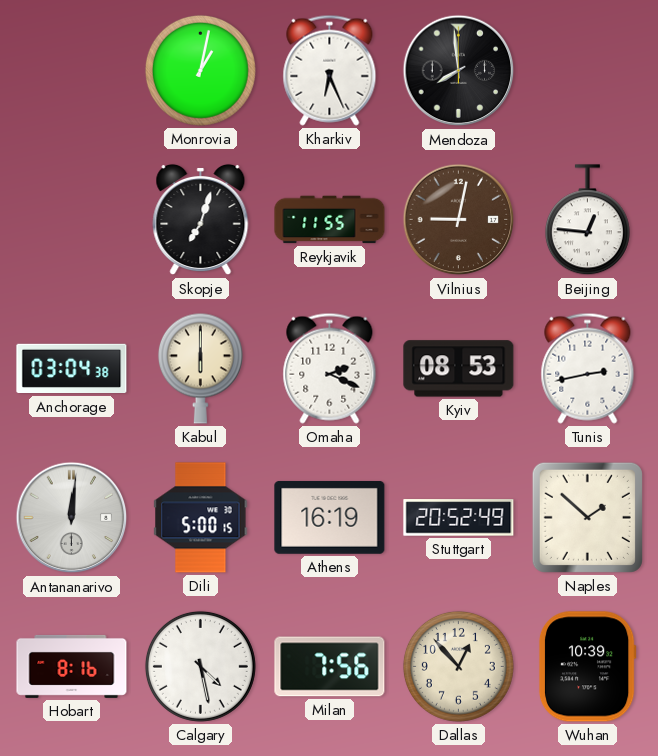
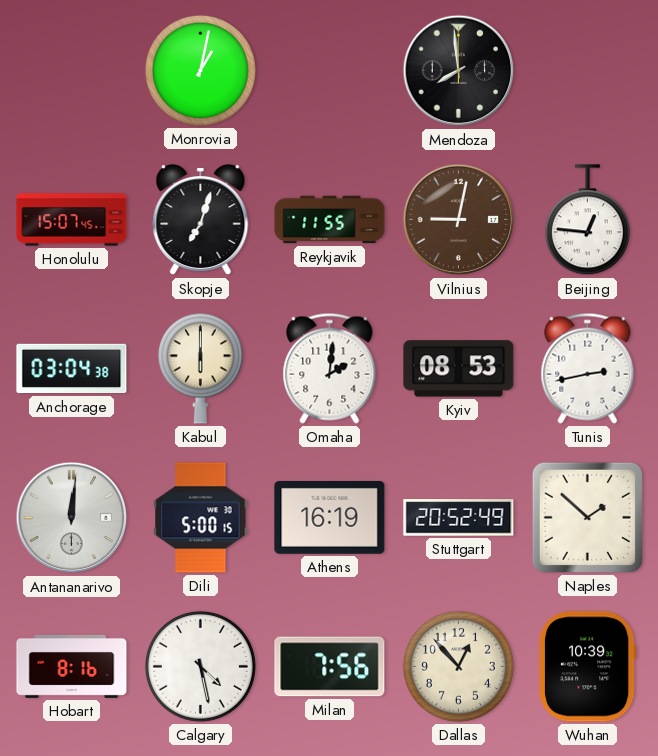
Kharkiv: 6:26 -> none (330, 70)
Honolulu: none -> 15:07 (72, 220)
Omaha: 2:19 -> 2:01 (330, 368)
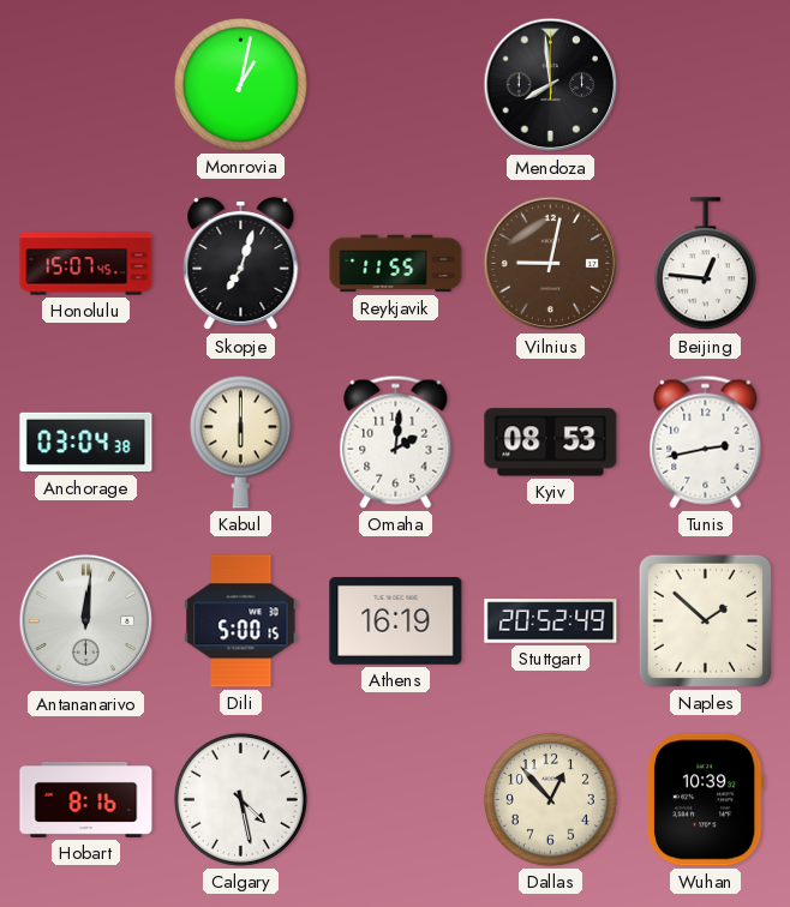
Milan: 7:56 -> none (330, 667)
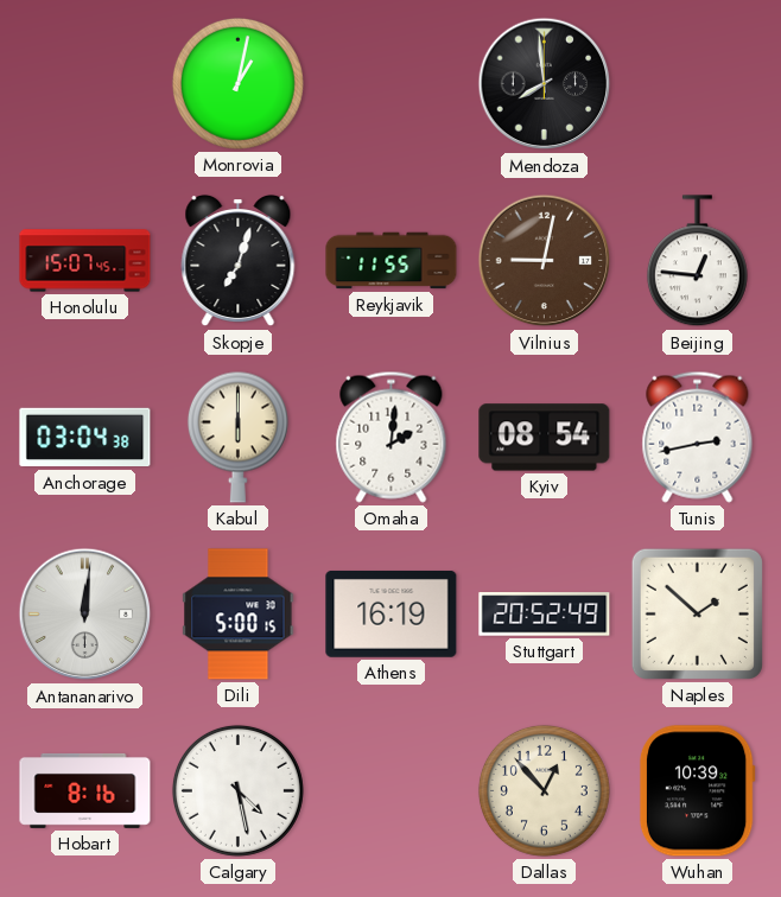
Kyiv: 08:53 -> 08:54 (545, 438)
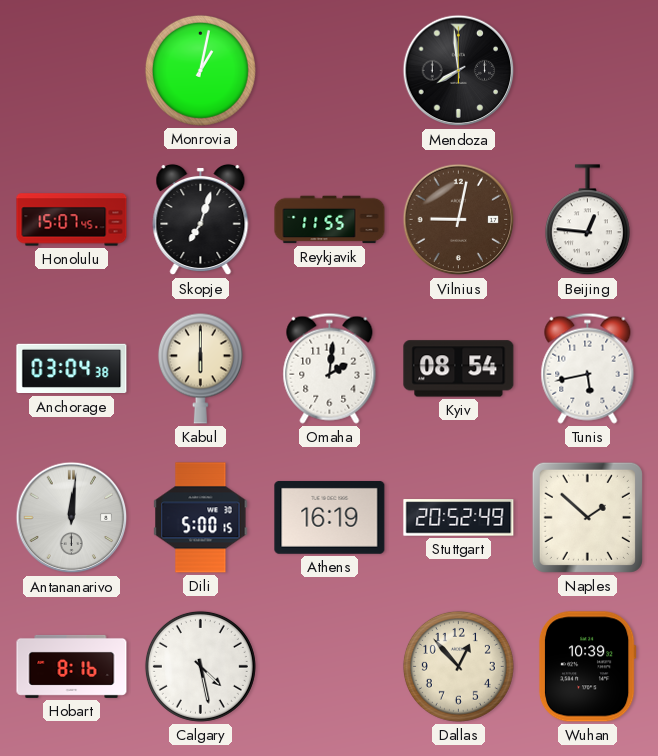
Tunis: 2:43 -> 5:43 (588, 368)
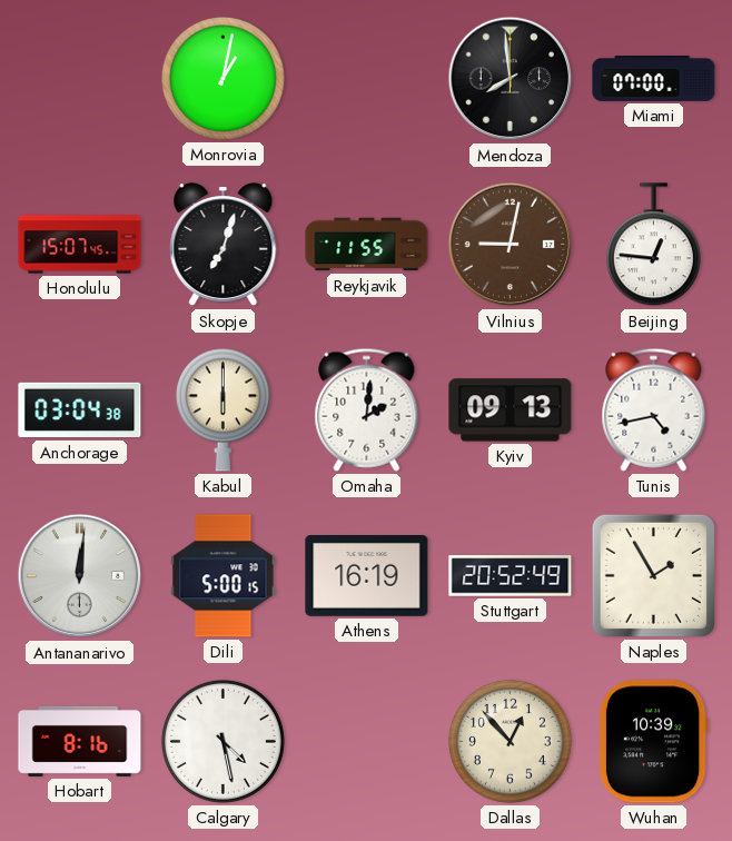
Miami: none -> 07:00 (654, 79)
Kyiv: 08:54 -> 09:13 (511, 410)
Tunis: 5:43 -> 4:43 (654, 409)
Naples: 1:52 -> 1:55 (653, 575)
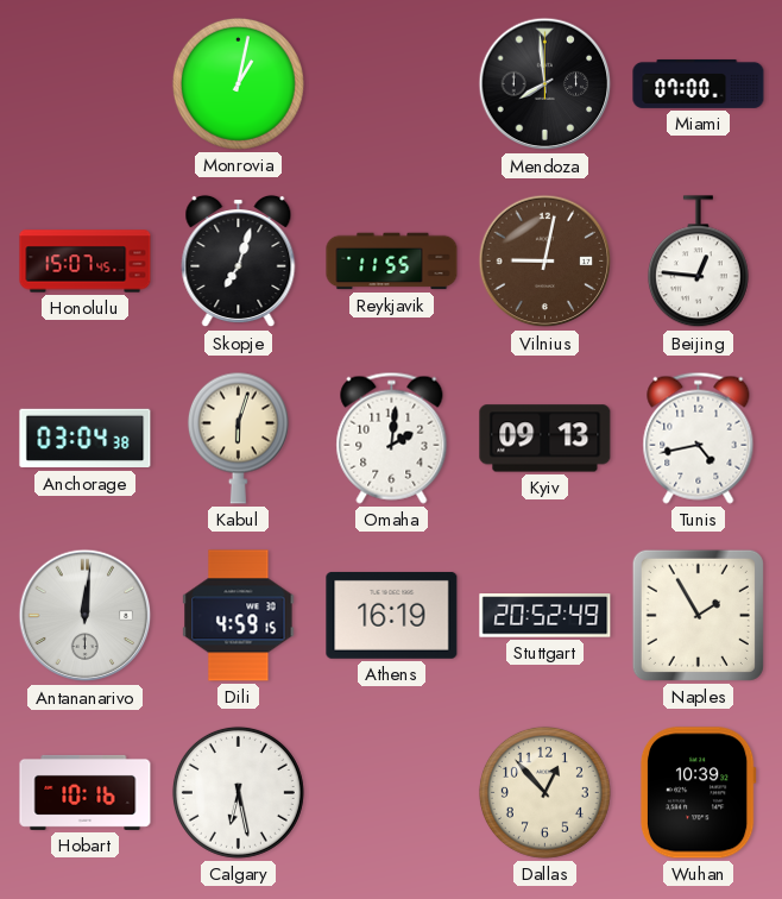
Kabul: 6:00 -> 6:03 (238, 438)
Dili: 5:00 -> 4:59 (239, 616)
Hobart: 8:16 -> 10:16 (86, 792)
Calgary: 4:28 -> 6:28 (238, 792)
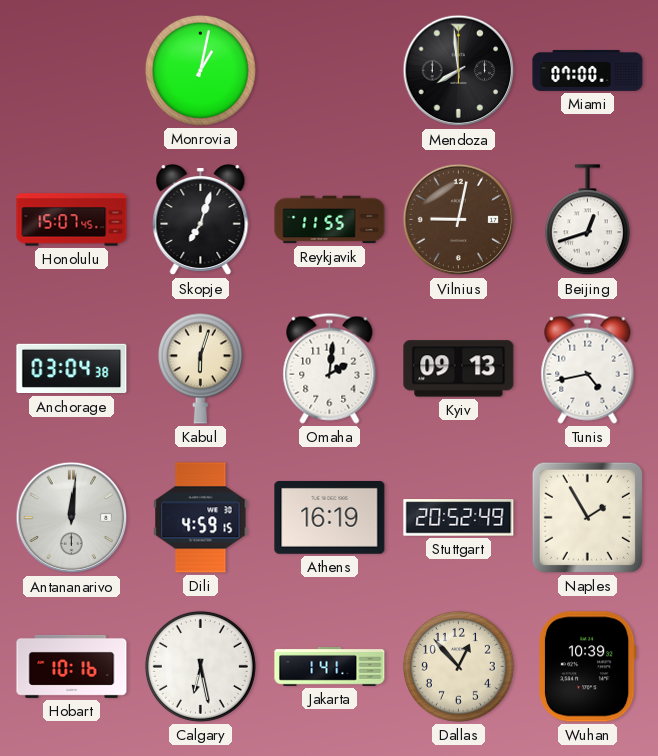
Beijing: 12:46 -> 12:42 (587, 220)
Jakarta: none -> 1:41 (330, 667)
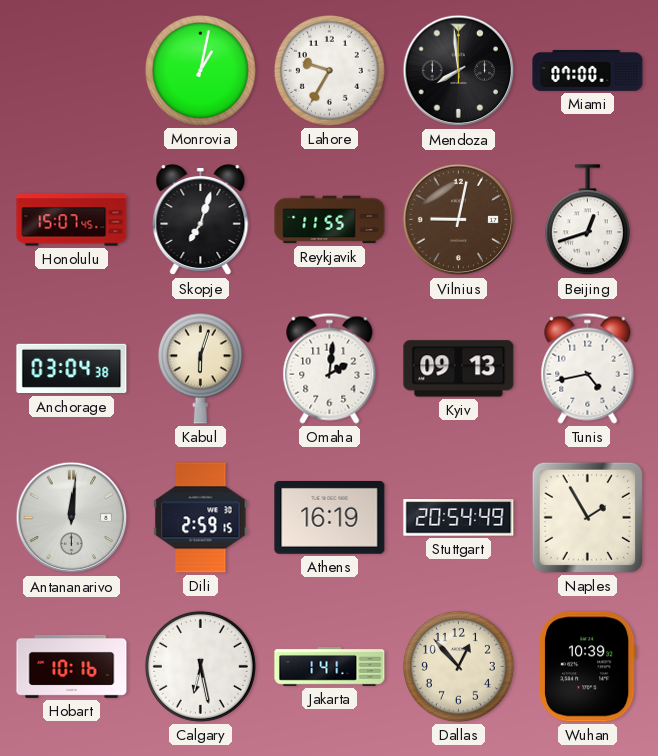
Lahore: none -> 9:35 (329, 70)
Dili: 4:59 -> 2:59 (201, 518)
Stuttgart: 20:52 -> 20:54 (459, 518)
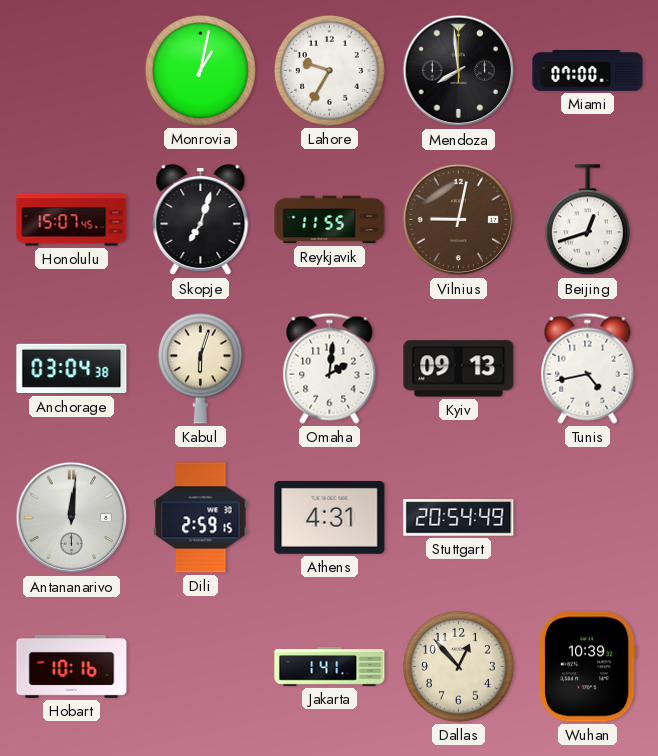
Athens: 16:19 -> 4:31 (330, 517)
Naples: 1:55 -> none (587, 517)
Calgary: 6:28 -> none (200, 666)
